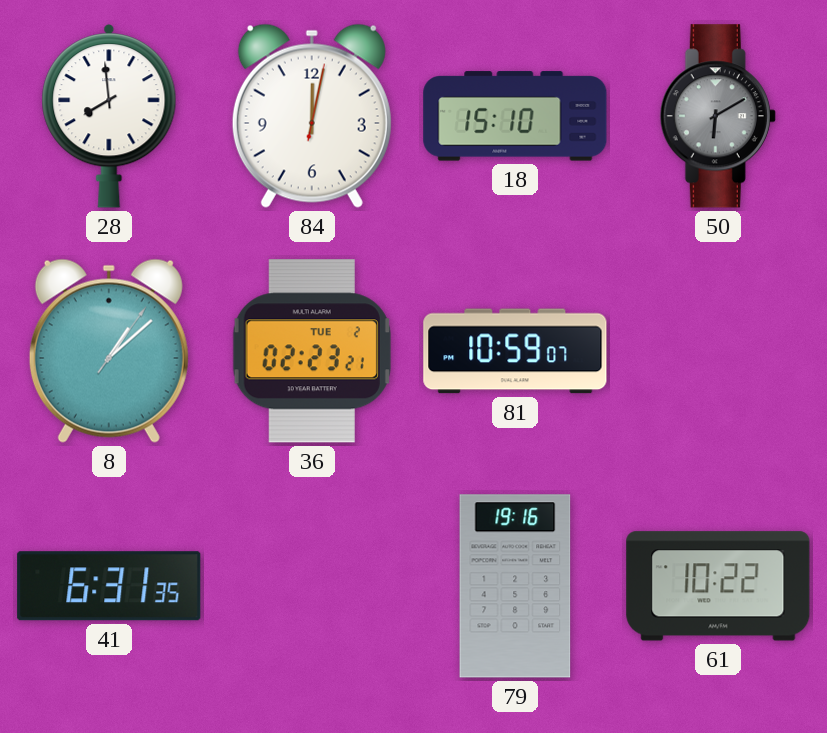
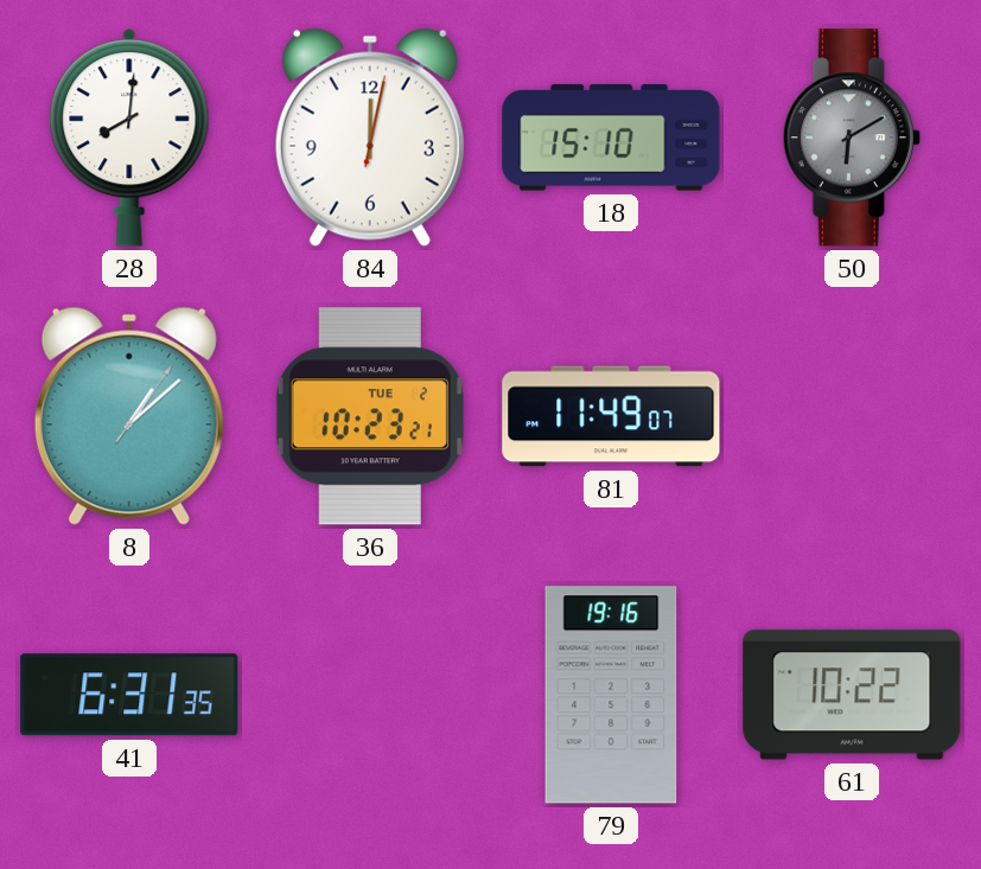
28: 7:59 -> 8:01 (129, 138)
36: 02:23 -> 10:23 (370, 416)
81: 10:59 -> 11:49 (611, 416)
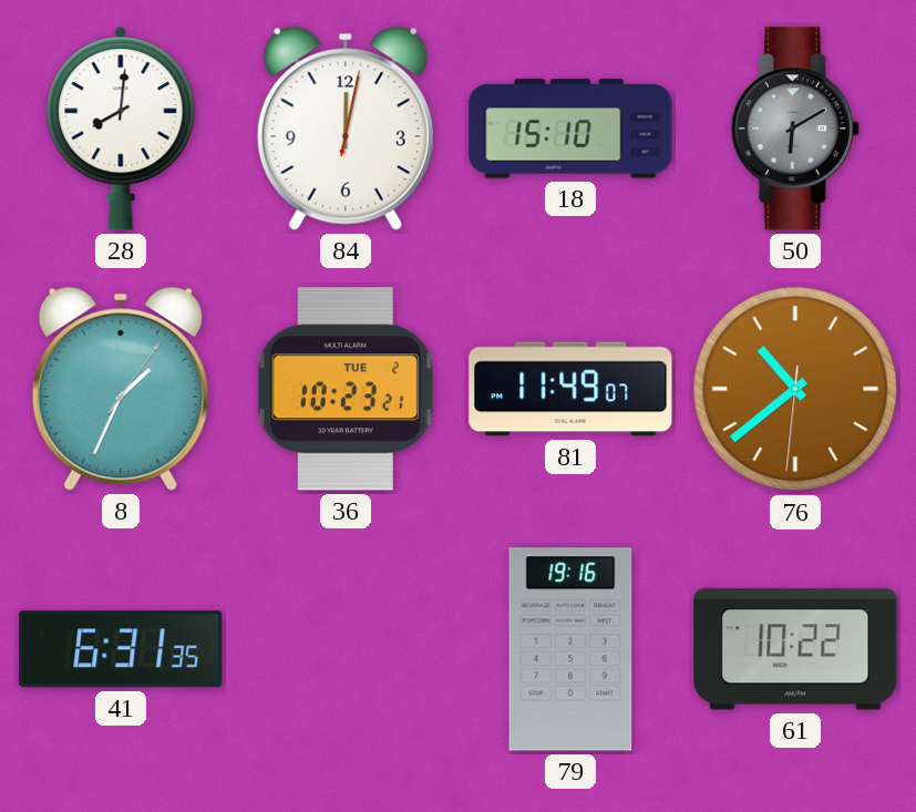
8: 1:08 -> 1:34 (121, 389)
76: none -> 10:38 (795, 389)
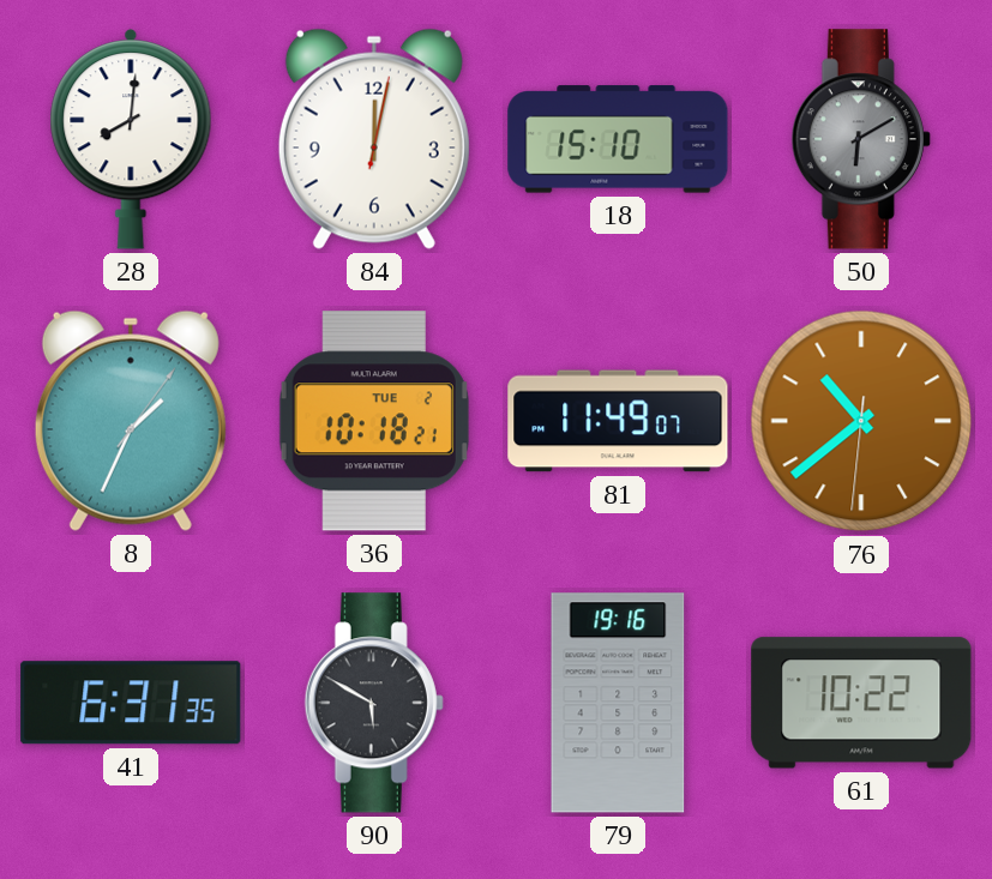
36: 10:23 -> 10:18 (374, 421)
90: none -> 5:50 (374, 703)
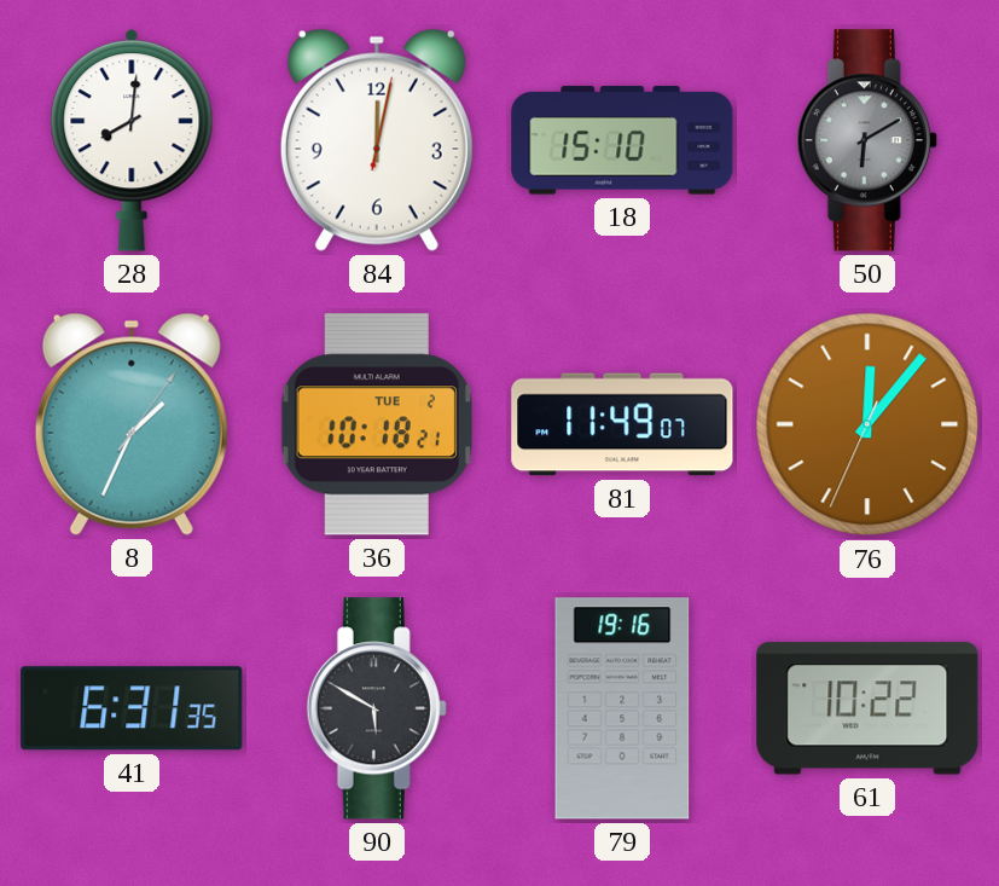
76: 10:38 -> 12:06 (867, 424)
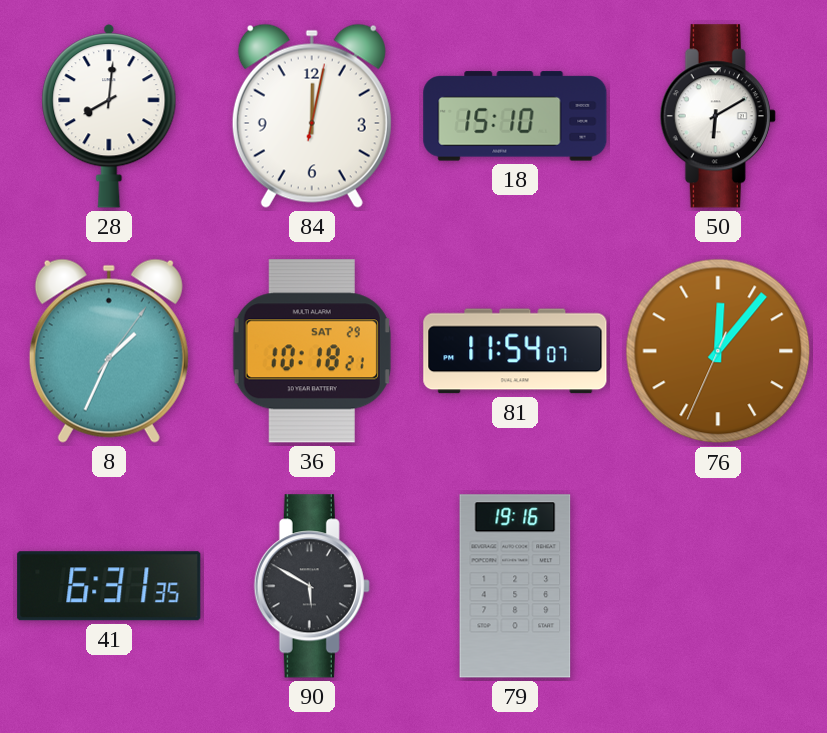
50 dial: grey -> white (718, 116)
36 date: TUE 2 -> SAT 29 (312, 351)
81: 11:49 -> 11:54 (515, 351)
61: 10:22 -> none (867, 708)
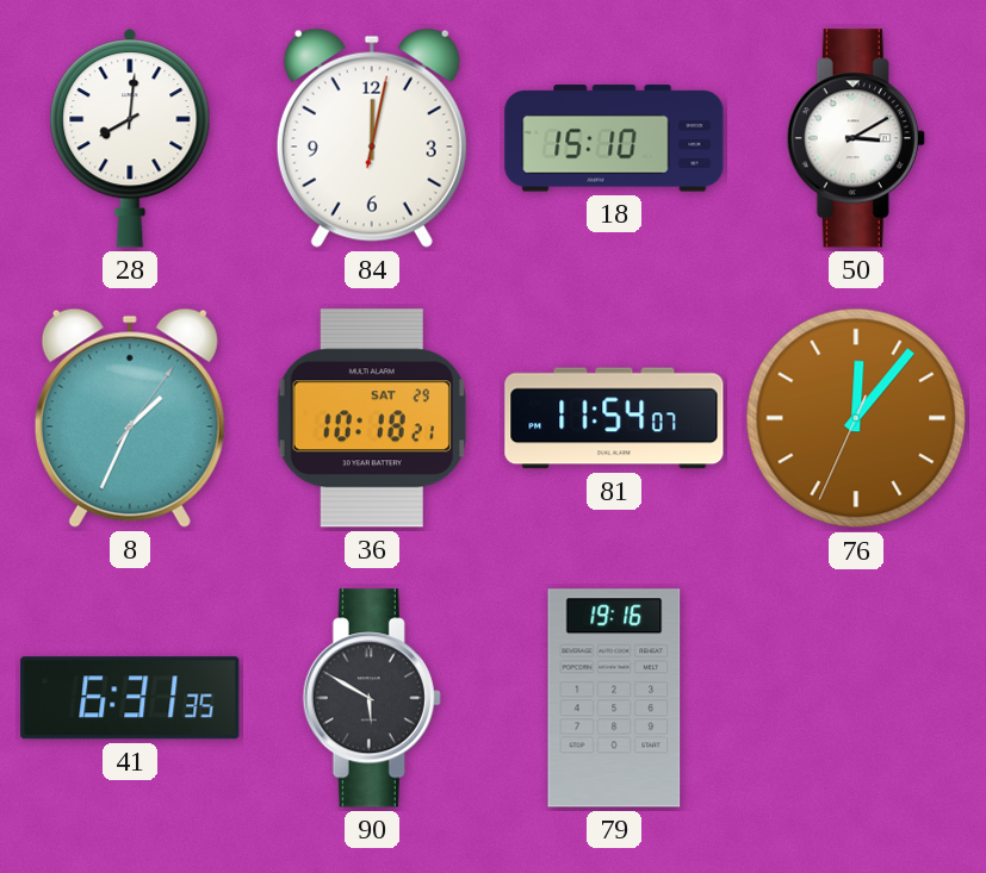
50: 6:10 -> 3:10 (856, 138)
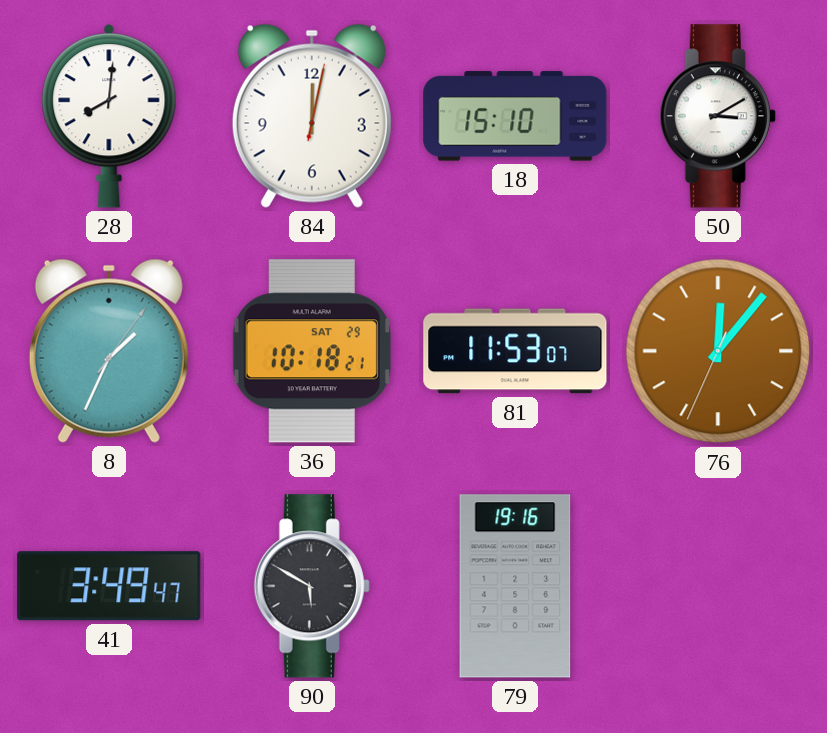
81: 11:54 -> 11:53 (515, 351)
41: 6:31 -> 3:49 (109, 586)
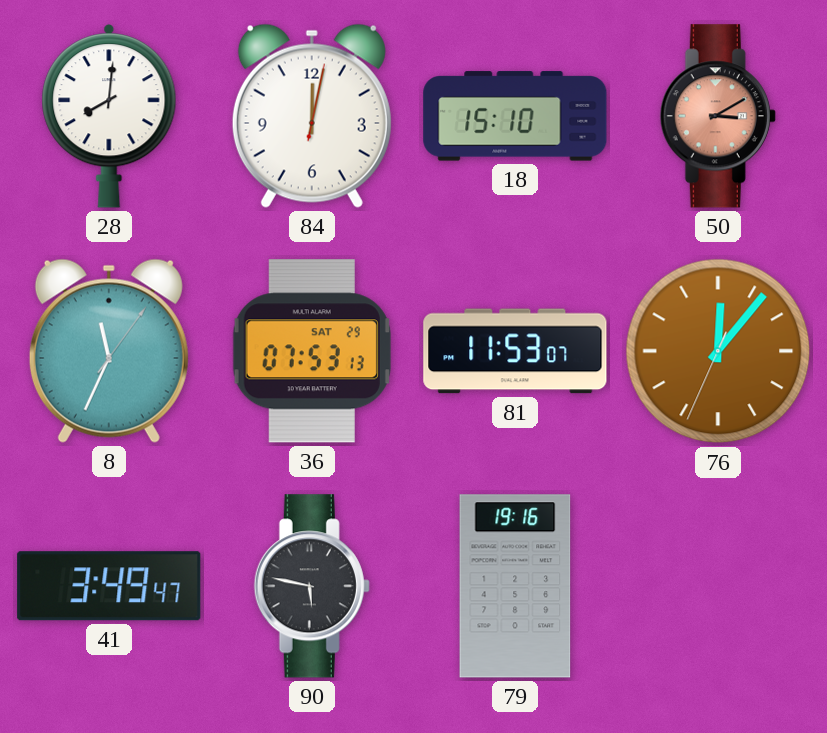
50 dial: white -> salmon (718, 116)
8: 1:34 -> 11:34 (109, 351)
36: 10:18 -> 07:53 (312, 351)
90: 5:50 -> 5:47 (312, 586)
